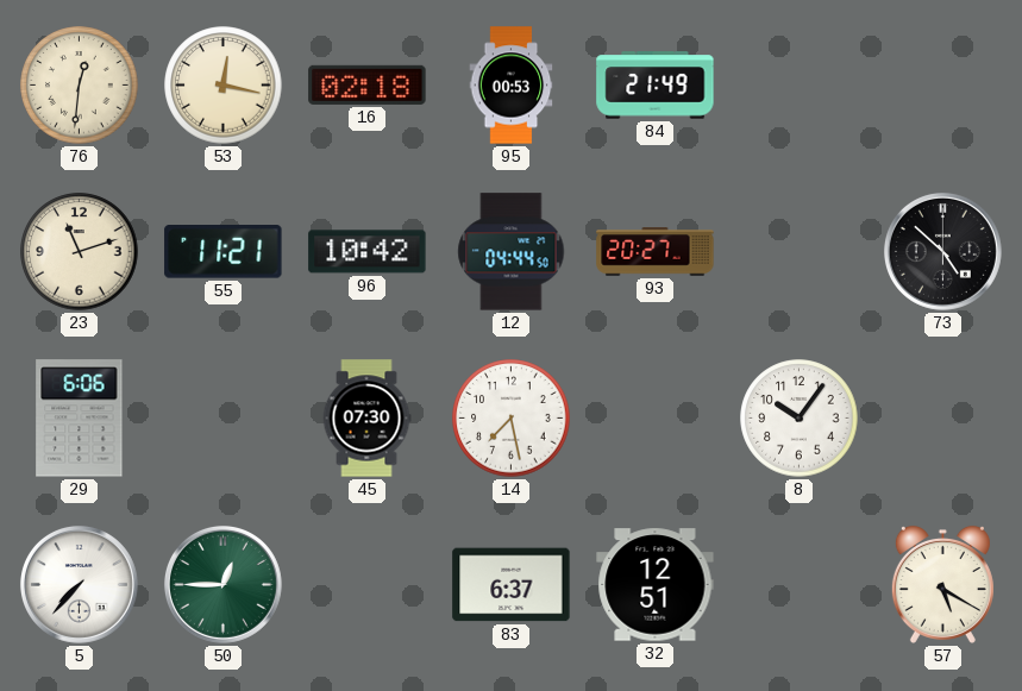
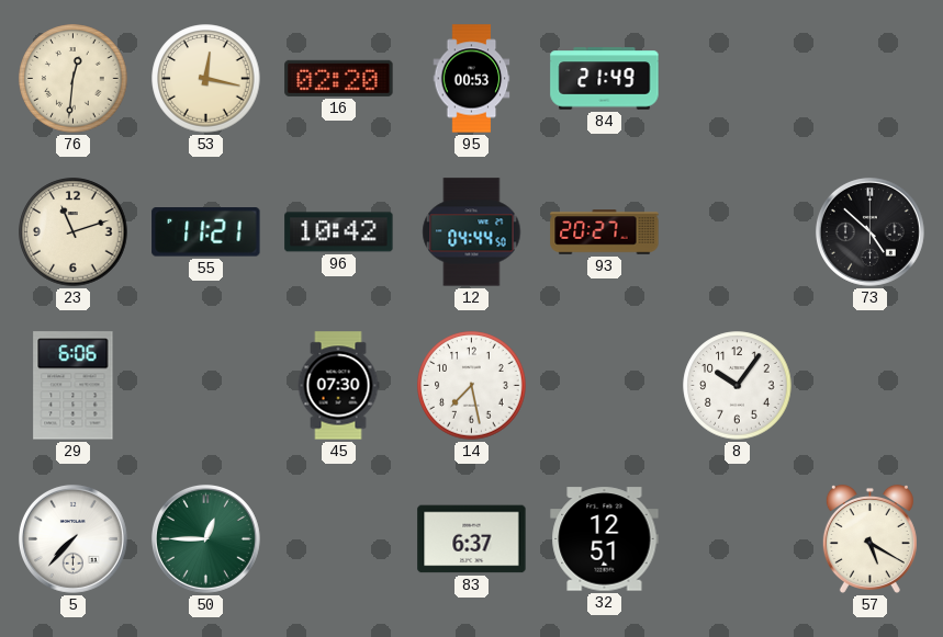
16: 02:18 -> 02:20 (339, 78)
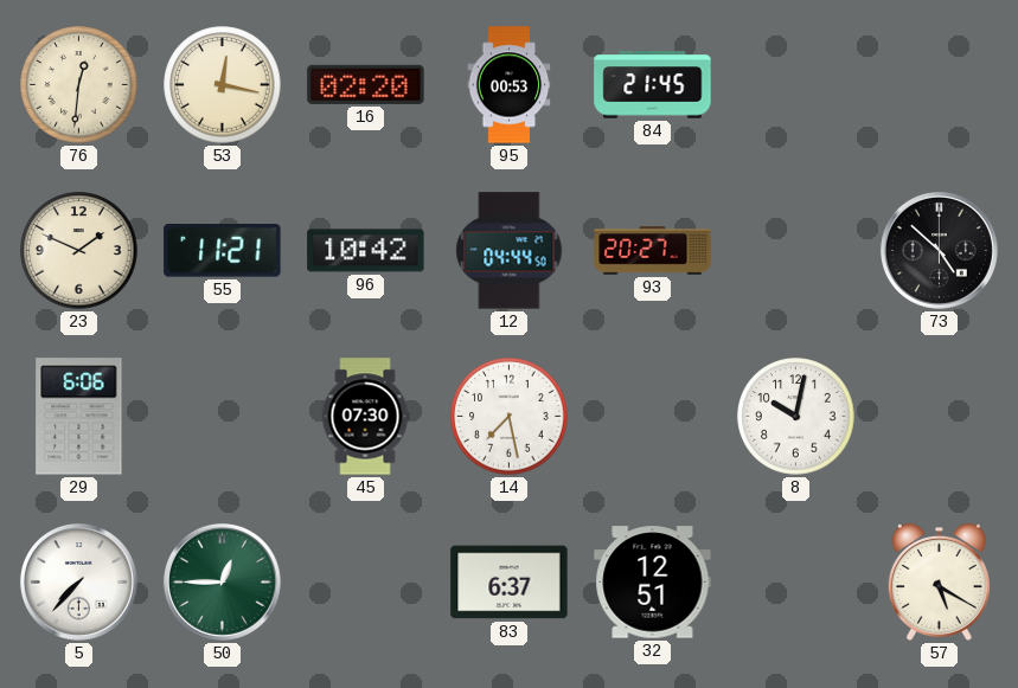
84: 21:49 -> 21:45 (653, 85)
23: 11:12 -> 1:49 (79, 251)
8: 10:06 -> 10:02 (796, 417)
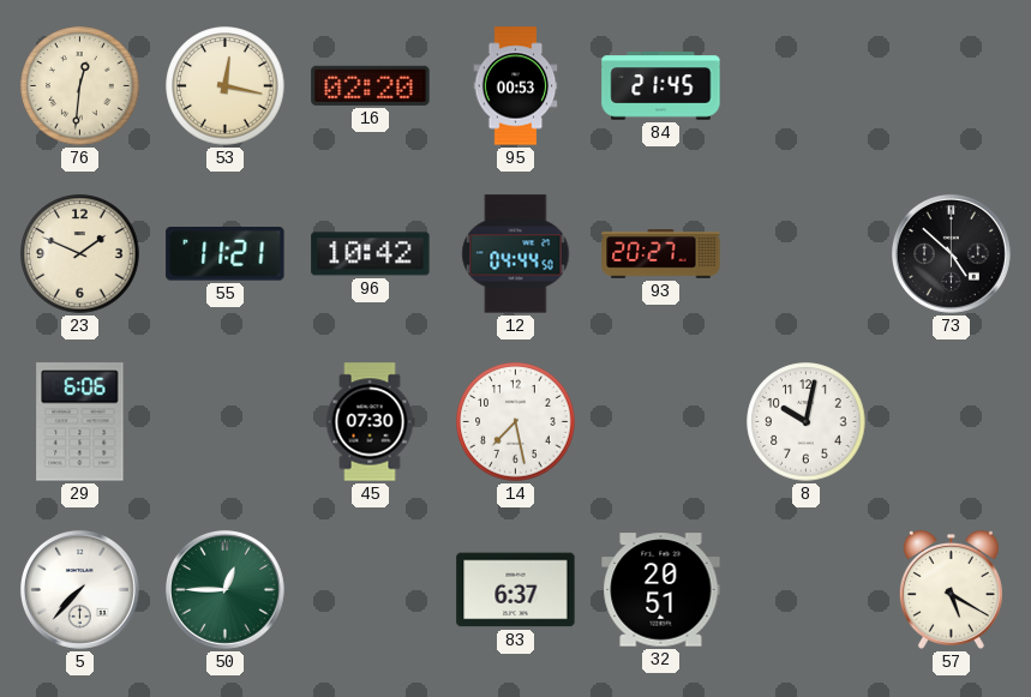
32: 12:51 -> 20:51 (661, 590)
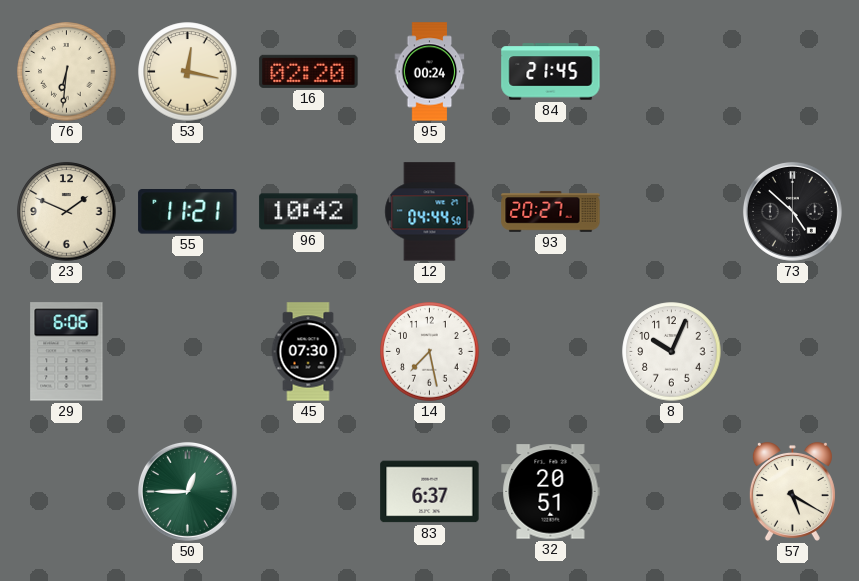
76: 12:31 -> 6:31 (67, 72)
95: 00:53 -> 00:24 (430, 72)
8: 10:02 -> 10:04 (672, 352)
5: 7:37 -> none (79, 589)
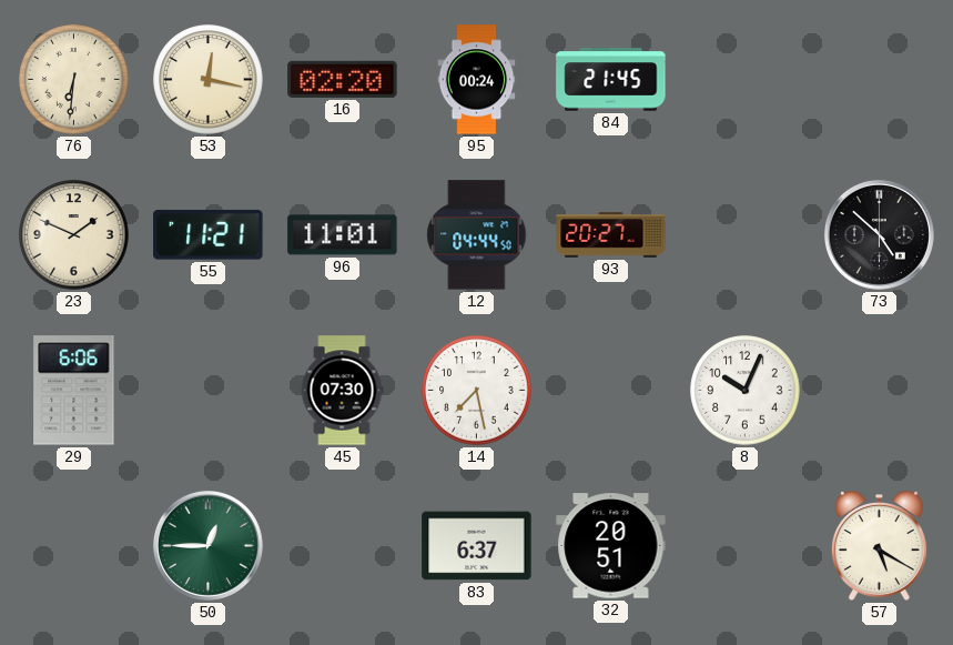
96: 10:42 -> 11:01 (343, 235)
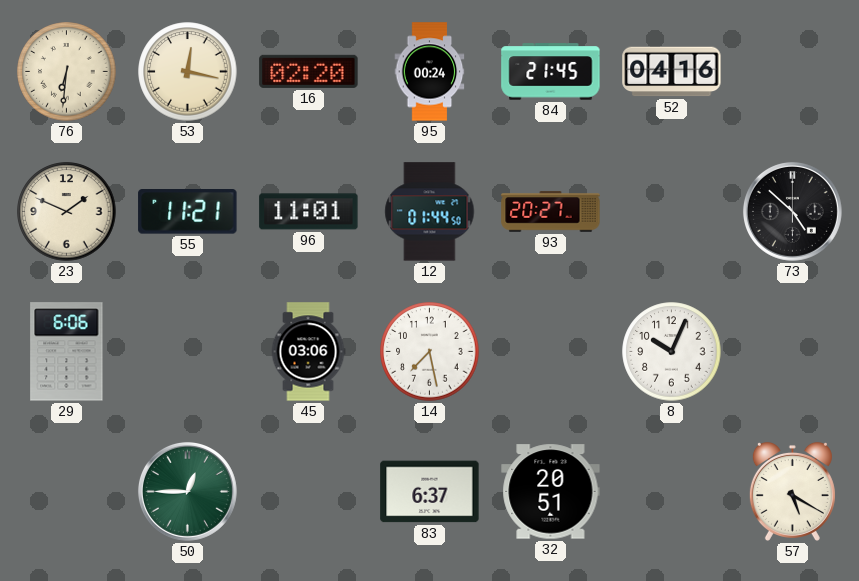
52: none -> 04:16 (672, 72)
12: 04:44 -> 01:44 (430, 212)
45: 07:30 -> 03:06 (308, 352)
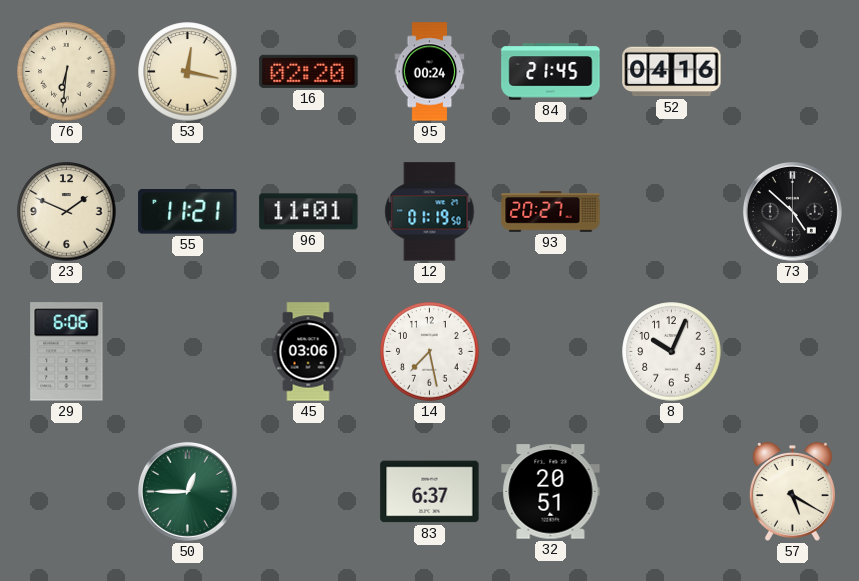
12: 01:44 -> 01:19 (430, 212)
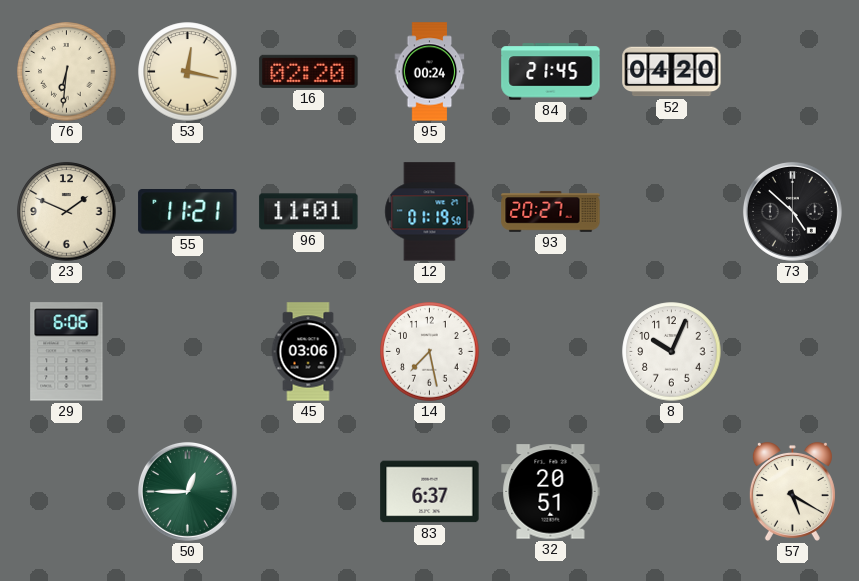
52: 04:16 -> 04:20 (672, 72)
